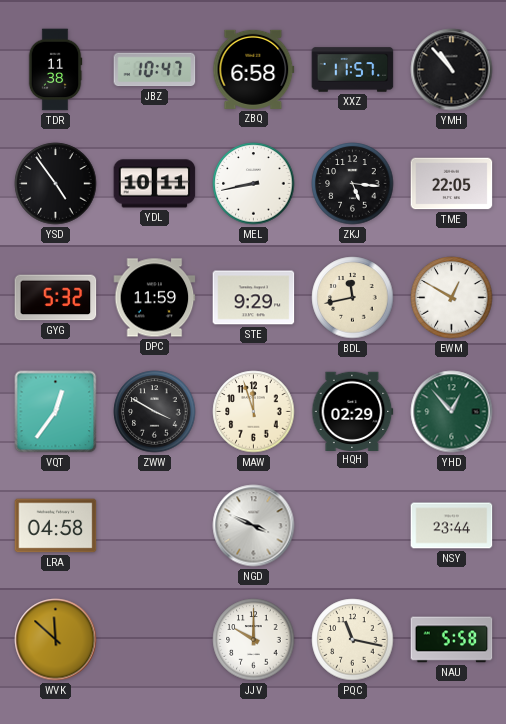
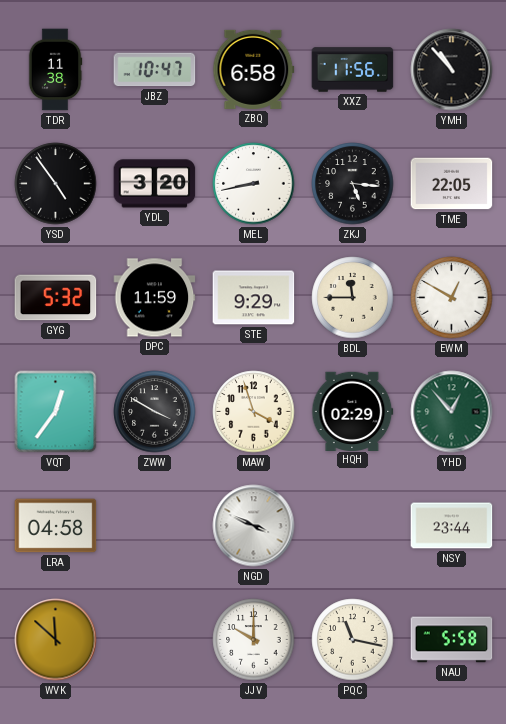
XXZ: 11:57 -> 11:56 (353, 70)
YDL: 10:11 -> 3:20 (155, 184)
BDL: 11:43 -> 11:45 (353, 298)
MAW: 11:57 -> 3:57 (254, 412)
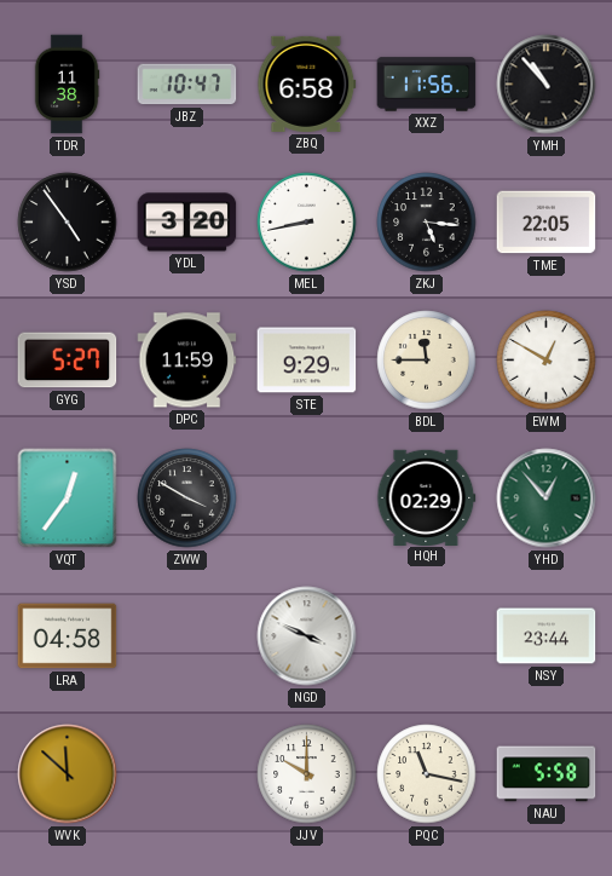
GYG: 5:32 -> 5:27 (68, 361)
MAW: 3:57 -> none (254, 412)
